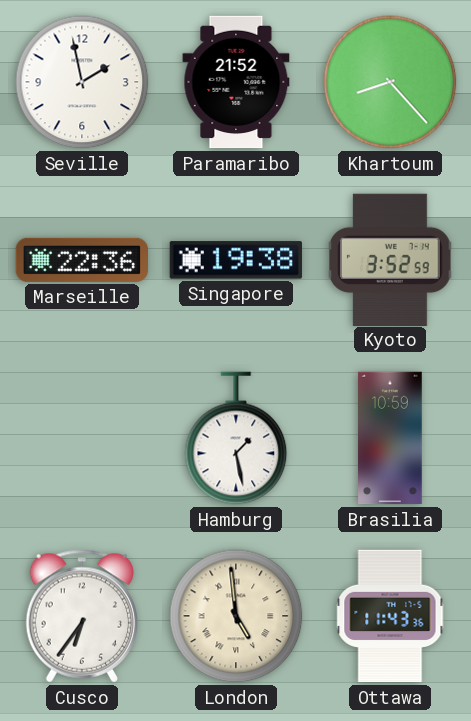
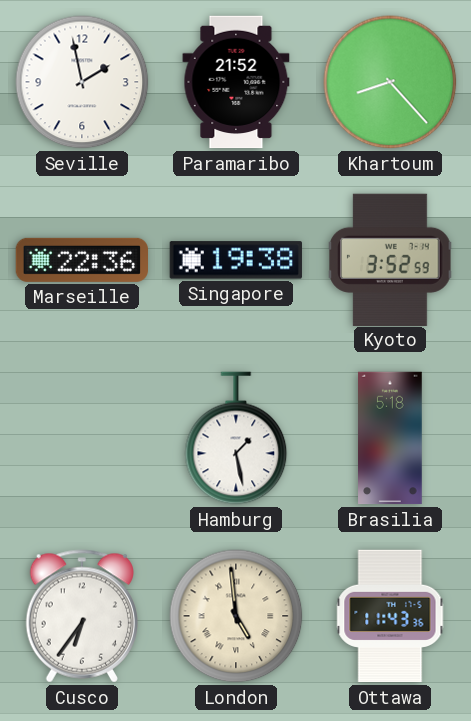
Brasilia: 10:59 -> 5:18 (390, 438)
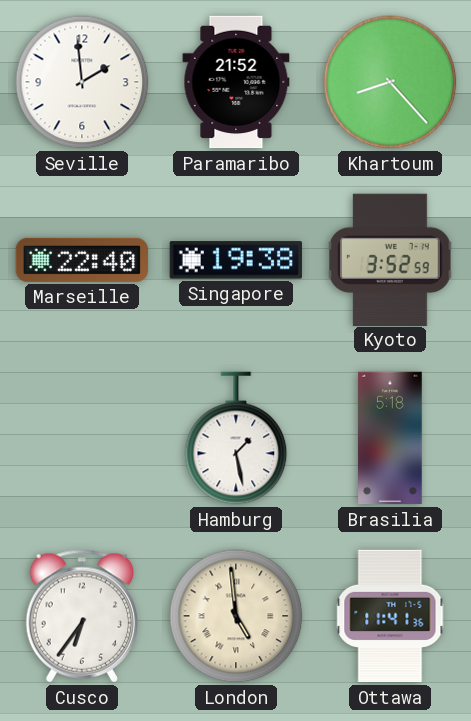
Seville: 1:58 -> 1:59 (82, 82)
Marseille: 22:36 -> 22:40 (81, 260)
Ottawa: 11:43 -> 11:41 (390, 616)
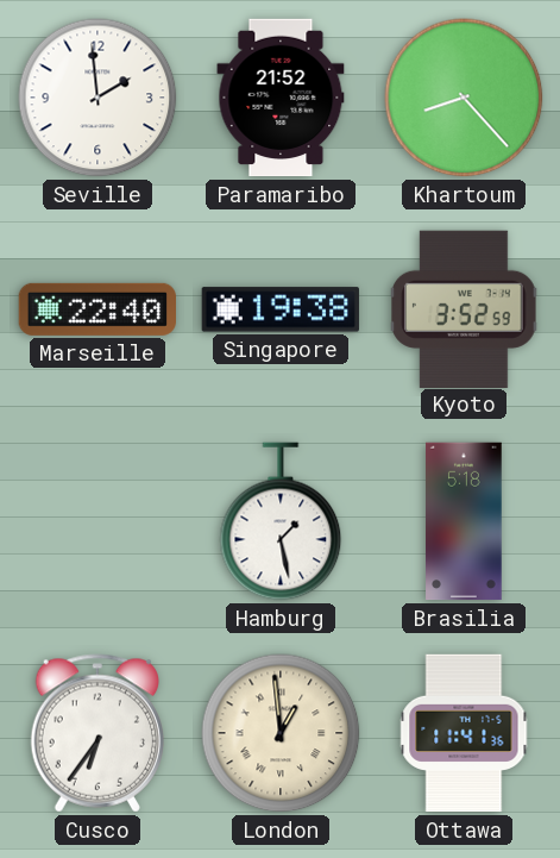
London: 4:59 -> 12:59 (281, 733)
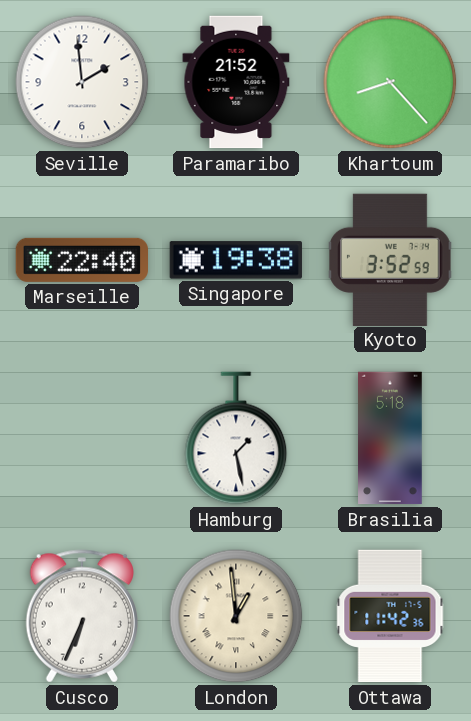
Cusco: 6:36 -> 6:34 (81, 616)
Ottawa: 11:41 -> 11:42 (390, 616)
